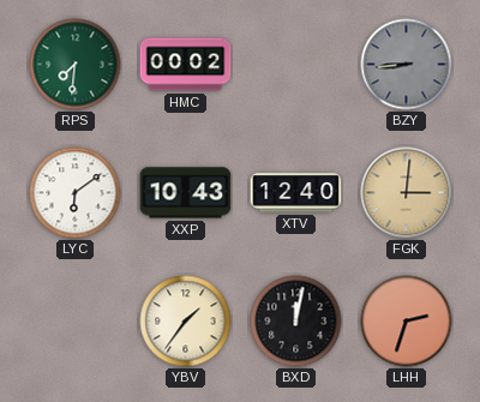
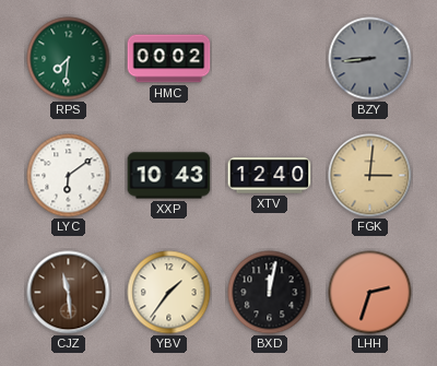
CJZ: none -> 11:29 (69, 293)
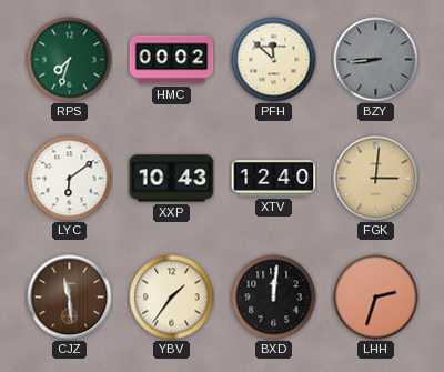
RPS: 7:31 -> 7:33 (70, 60)
PFH: none -> 11:52 (274, 60)
BXD: 12:02 -> 12:01 (274, 298)
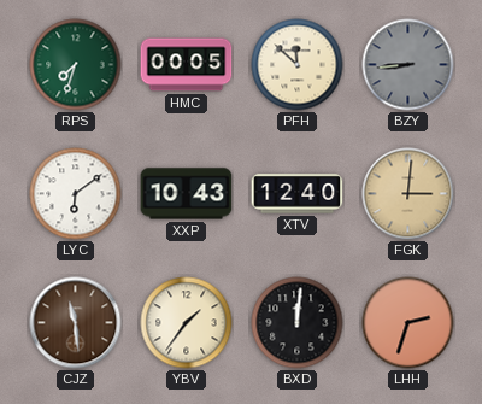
HMC: 00:02 -> 00:05 (187, 65)
